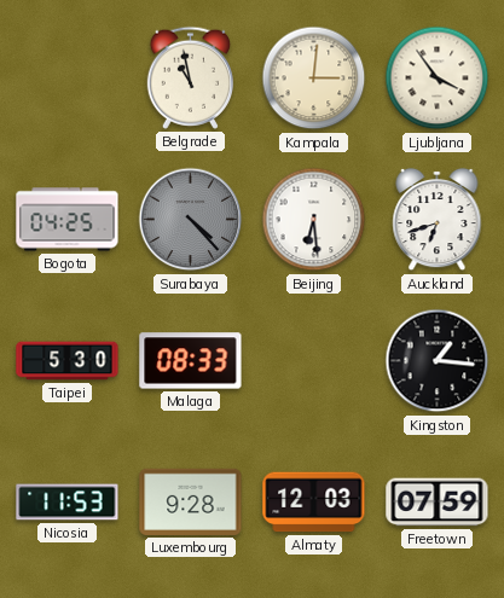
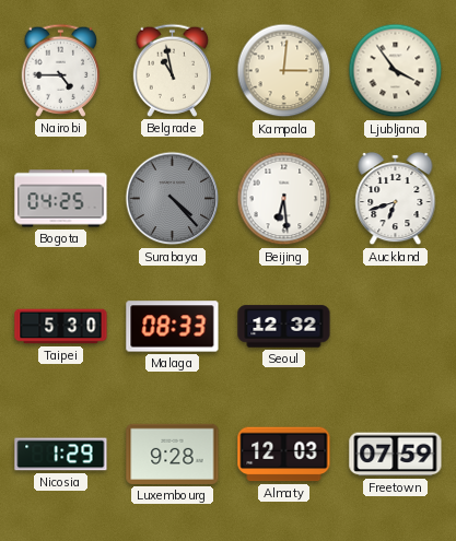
Nairobi: none -> 4:45 (60, 70)
Seoul: none -> 12:32 (284, 327)
Kingston: 1:16 -> none (438, 361)
Nicosia: 11:53 -> 1:29 (61, 455)
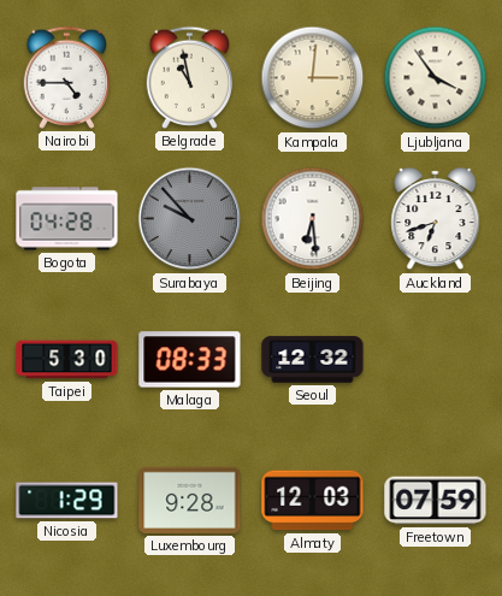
Bogota: 04:25 -> 04:28 (67, 219)
Surabaya: 4:23 -> 9:53 (190, 219)
